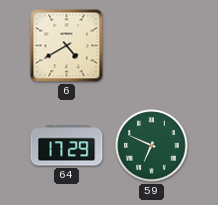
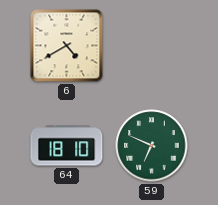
64: 17:29 -> 18:10 (67, 146)
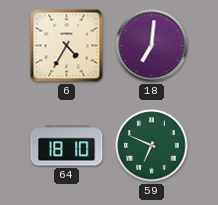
6: 4:40 -> 4:35 (67, 46)
18: none -> 7:01 (152, 46)
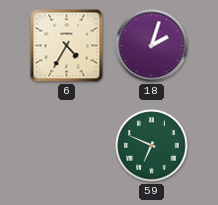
18: 7:01 -> 2:03 (152, 46)
64: 18:10 -> none (67, 146)
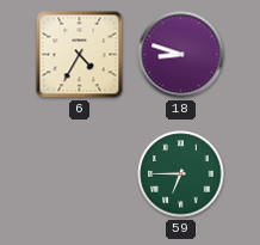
18: 2:03 -> 8:48 (181, 55)
59: 6:49 -> 6:45 (181, 174)
